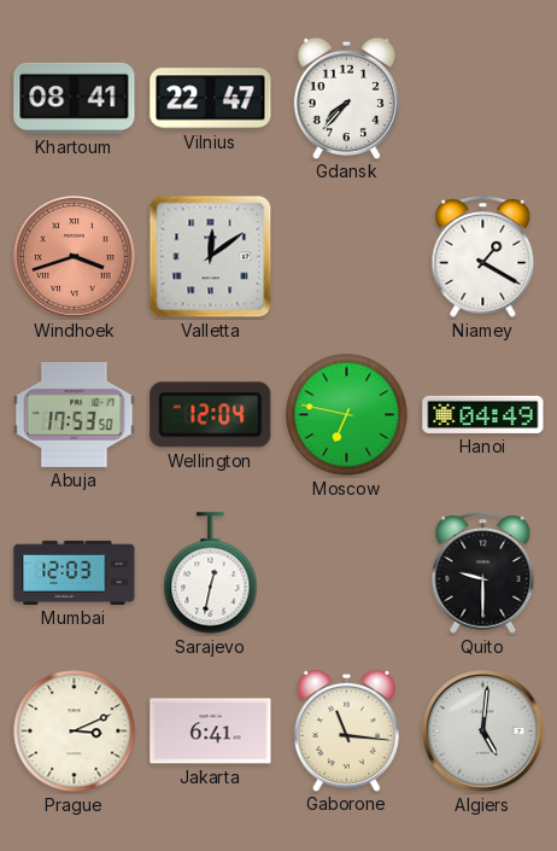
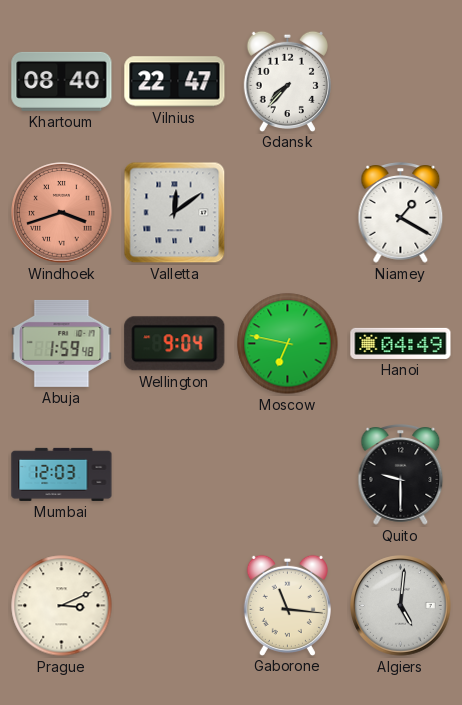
Khartoum: 08:41 -> 08:40 (62, 81)
Abuja: 17:53 -> 1:59 (62, 343)
Wellington: 12:04 -> 9:04 (175, 344)
Sarajevo: 12:32 -> none (211, 573)
Jakarta: 6:41 -> none (211, 731)
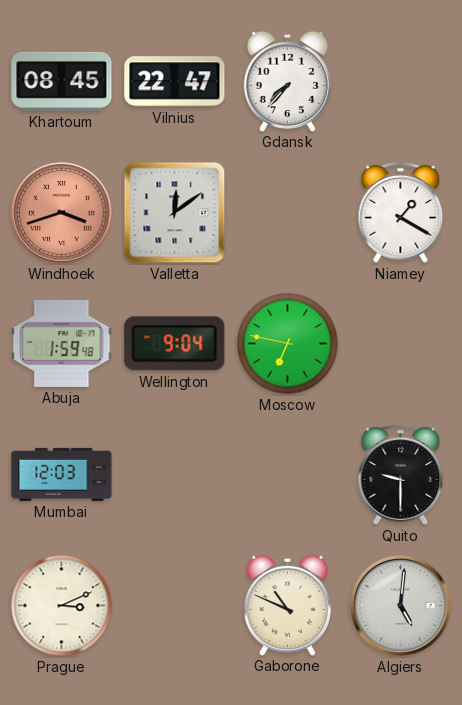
Khartoum: 08:40 -> 08:45 (62, 81)
Hanoi: 04:49 -> none (401, 343)
Gaborone: 11:16 -> 10:49 (287, 605)
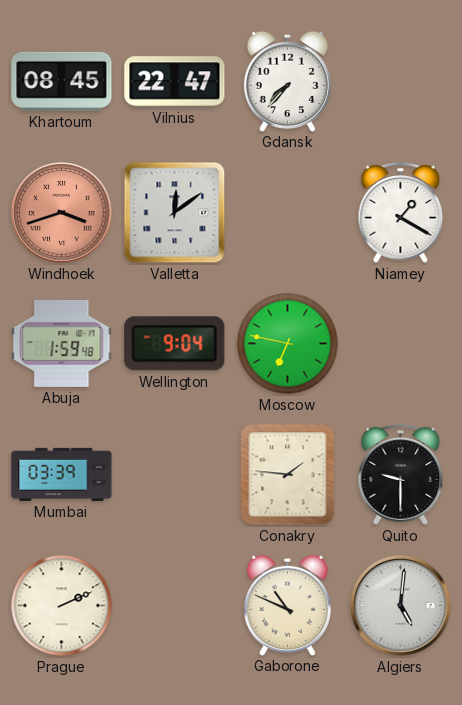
Mumbai: 12:03 -> 03:39 (62, 474)
Conakry: none -> 1:46 (288, 475)
Prague: 3:11 -> 2:11 (62, 606)
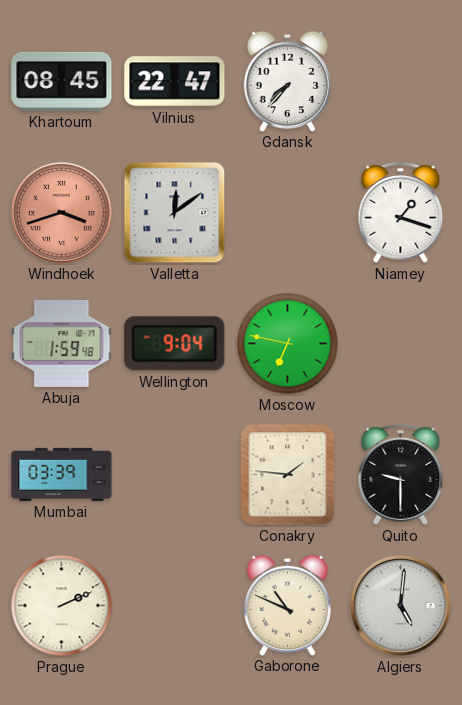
Niamey: 1:20 -> 1:18 (401, 213)
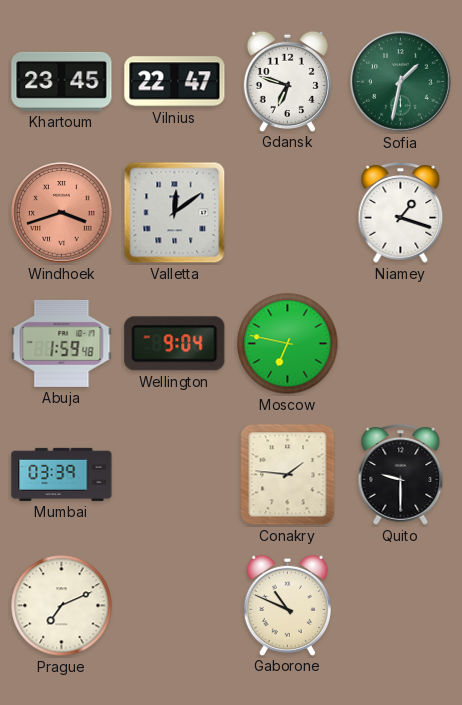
Khartoum: 08:45 -> 23:45 (62, 81)
Gdansk: 7:37 -> 6:48 (287, 81)
Sofia: none -> 1:32 (401, 82)
Prague: 2:11 -> 7:11 (62, 606)
Algiers: 5:01 -> none (401, 606)
